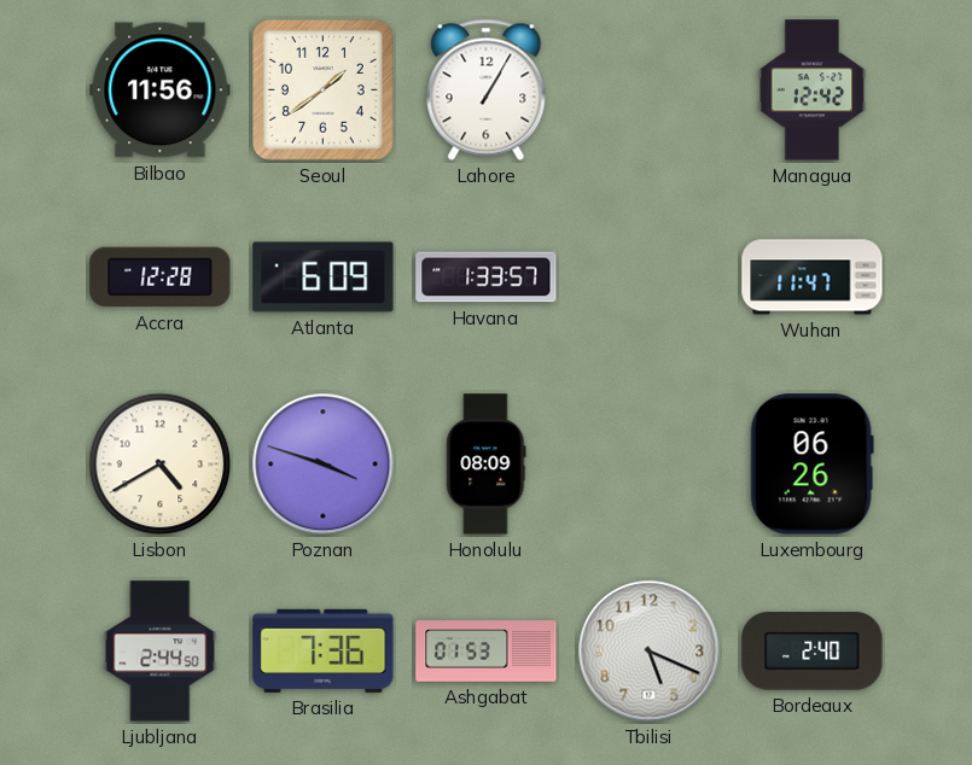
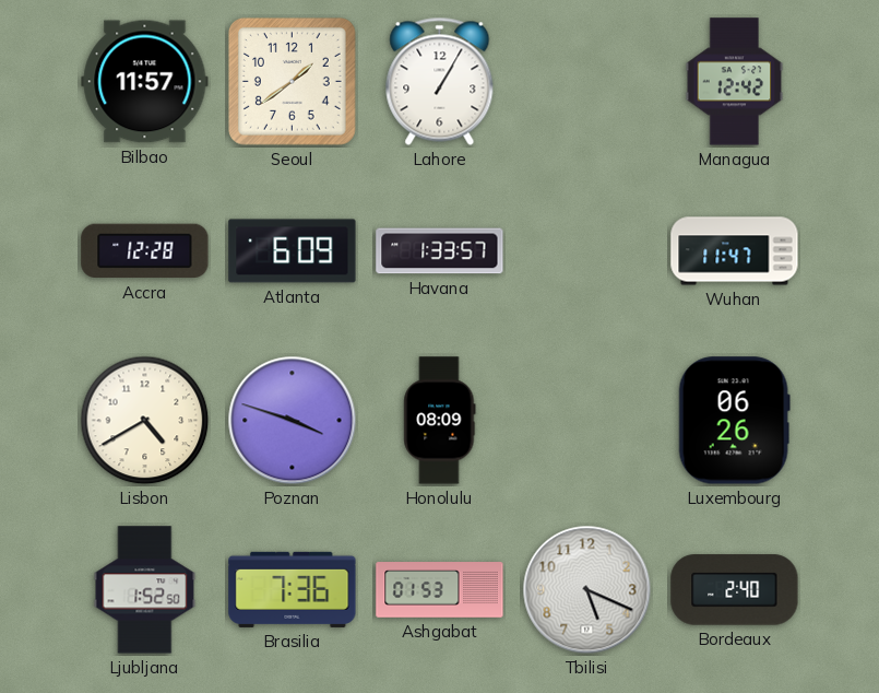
Bilbao: 11:56 -> 11:57 (145, 82)
Ljubljana: 2:44 -> 1:52 (145, 590)
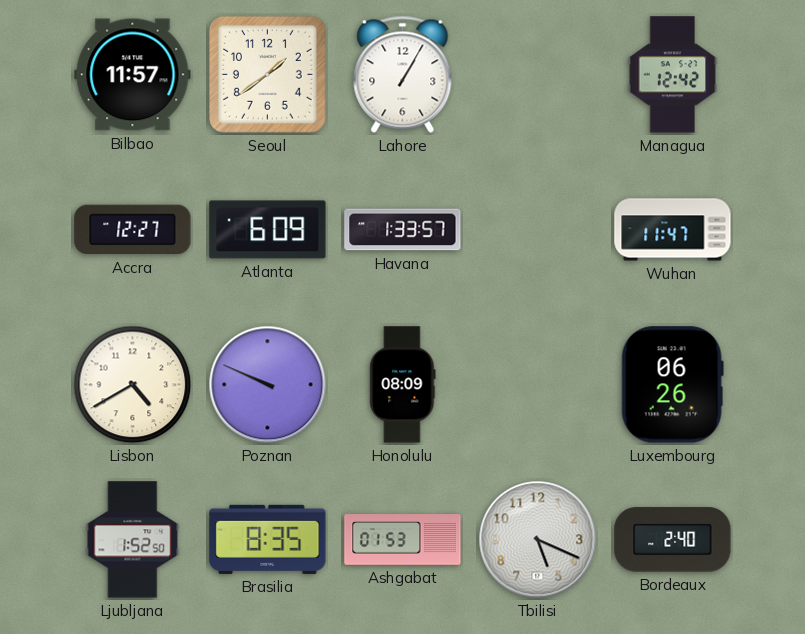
Accra: 12:28 -> 12:27 (133, 230)
Poznan: 3:48 -> 9:49 (268, 385)
Brasilia: 7:36 -> 8:35 (268, 539)
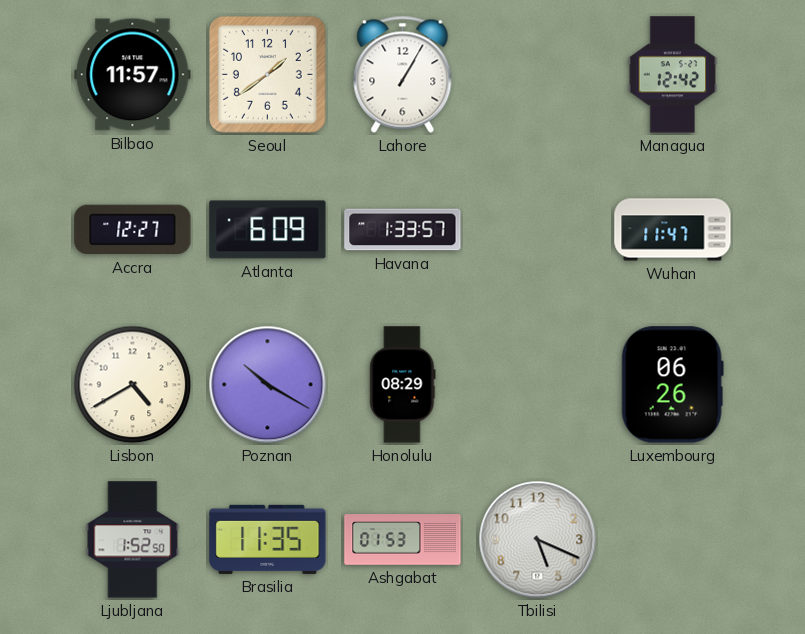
Poznan: 9:49 -> 10:20 (268, 385)
Honolulu: 08:09 -> 08:29 (403, 385)
Brasilia: 8:35 -> 11:35 (268, 539)
Bordeaux: 2:40 -> none (673, 540)
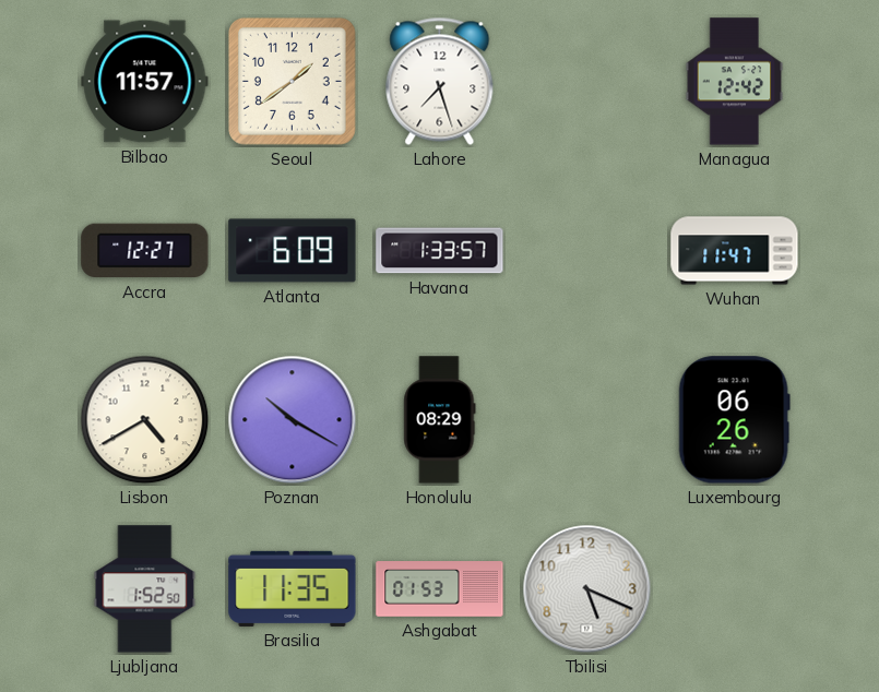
Lahore: 1:05 -> 7:27 (440, 81)
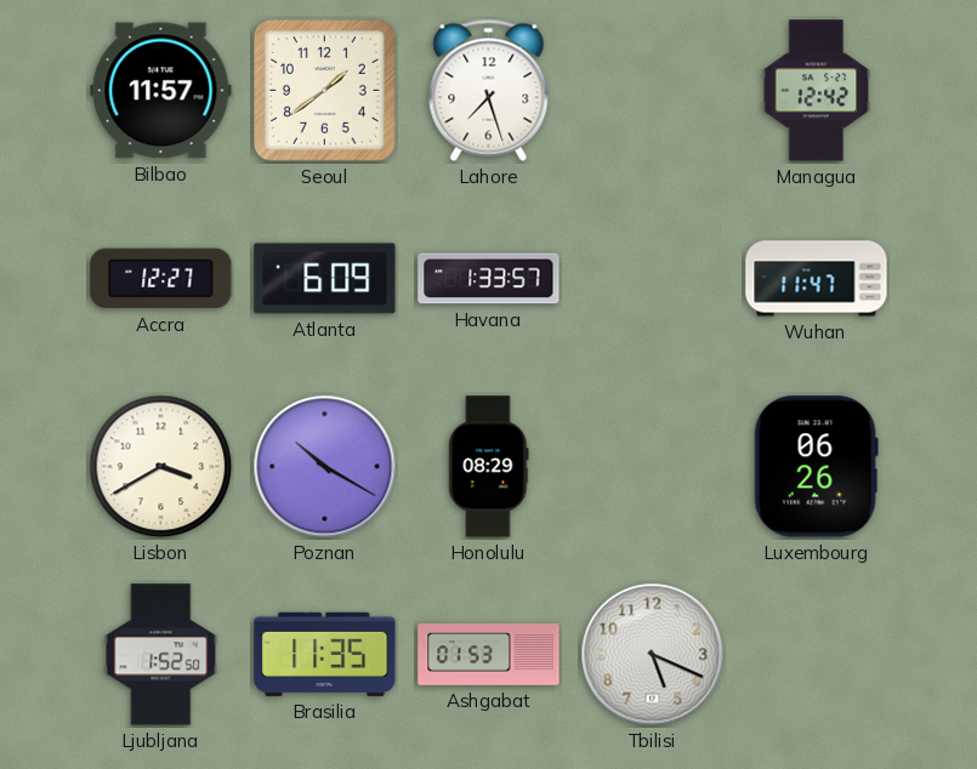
Lisbon: 4:40 -> 3:40 (161, 467)
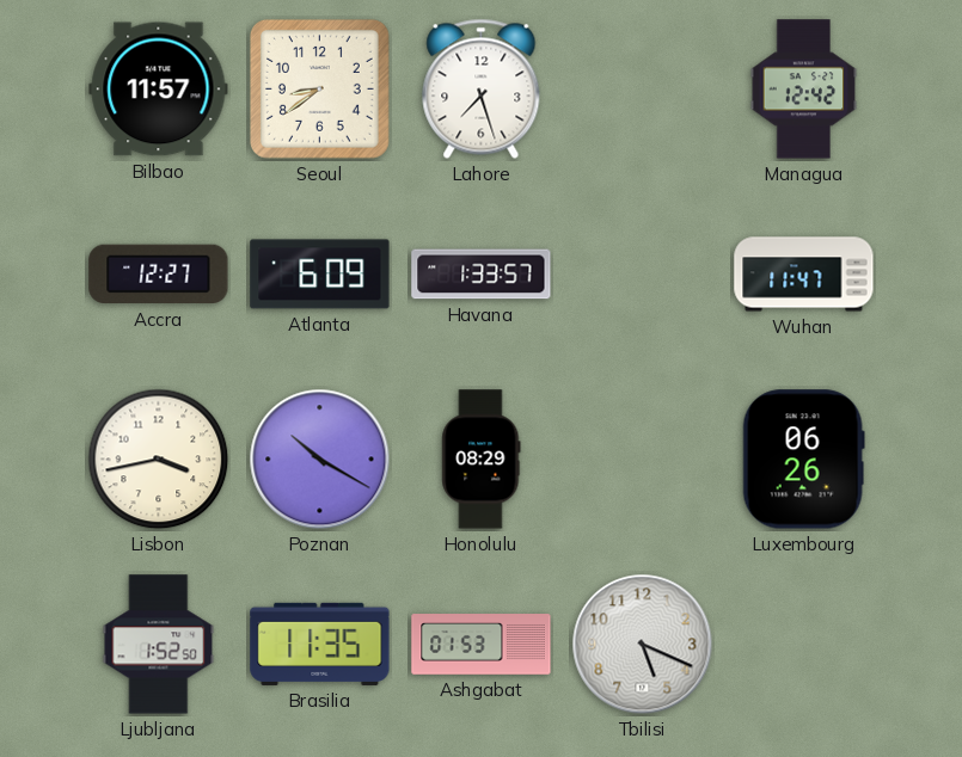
Seoul: 1:39 -> 8:39 (319, 88)
Lisbon: 3:40 -> 3:43 (159, 460)
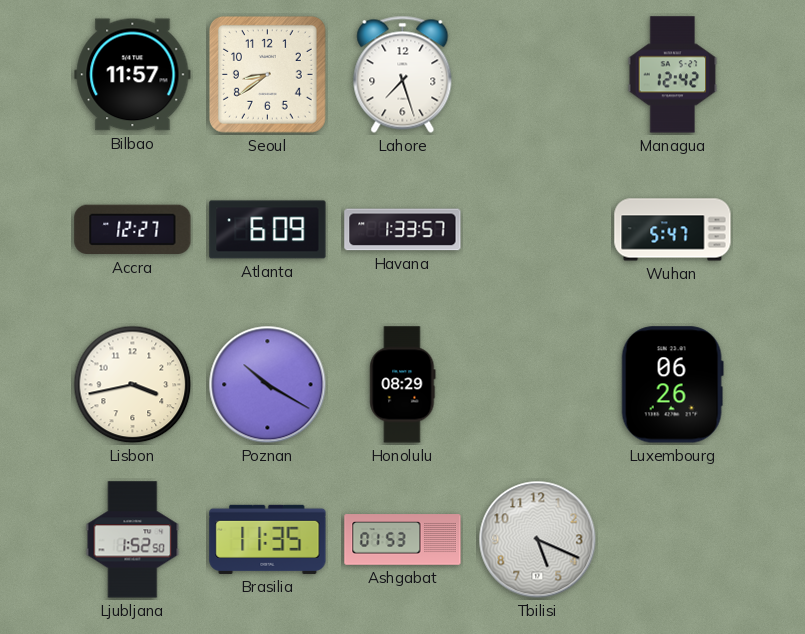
Wuhan: 11:47 -> 5:47 (673, 230)
